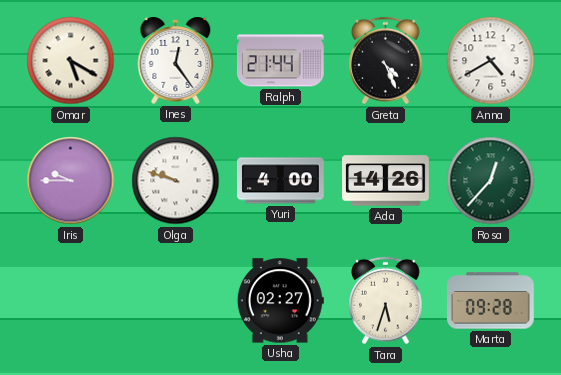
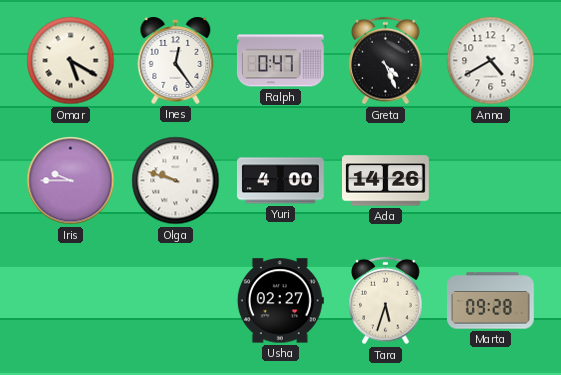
Ralph: 21:44 -> 0:47 (280, 61)
Rosa: 12:37 -> none (491, 181)
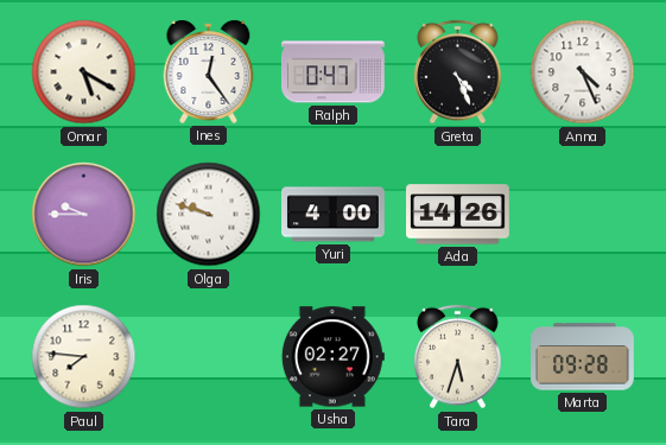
Anna: 4:40 -> 4:26 (583, 72)
Paul: none -> 7:46 (84, 357)
